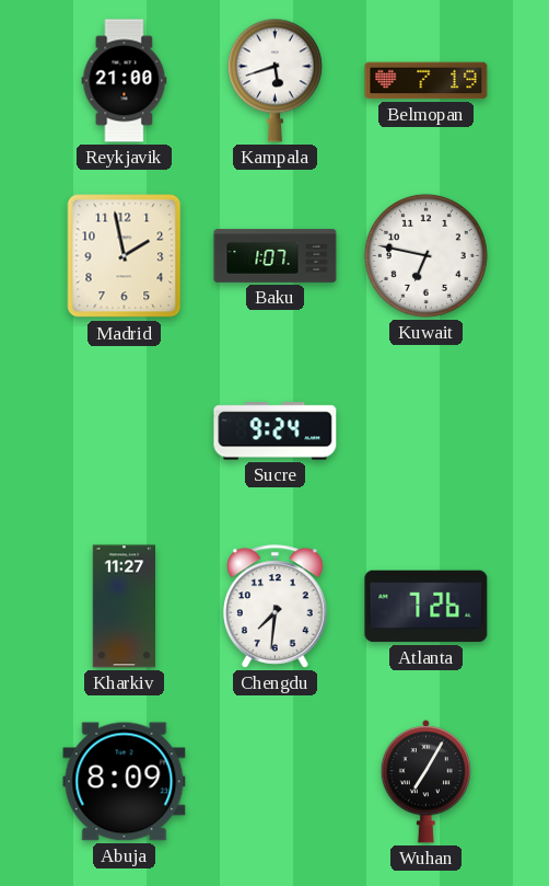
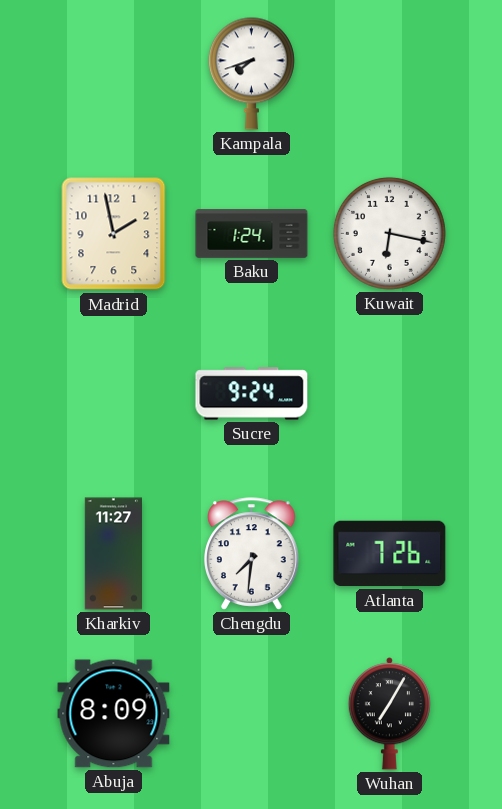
Reykjavik: 21:00 -> none (125, 81)
Kampala: 5:42 -> 7:42 (251, 73)
Belmopan: 7:19 -> none (427, 81)
Baku: 1:07 -> 1:24 (252, 234)
Kuwait: 6:47 -> 6:17 (389, 233)
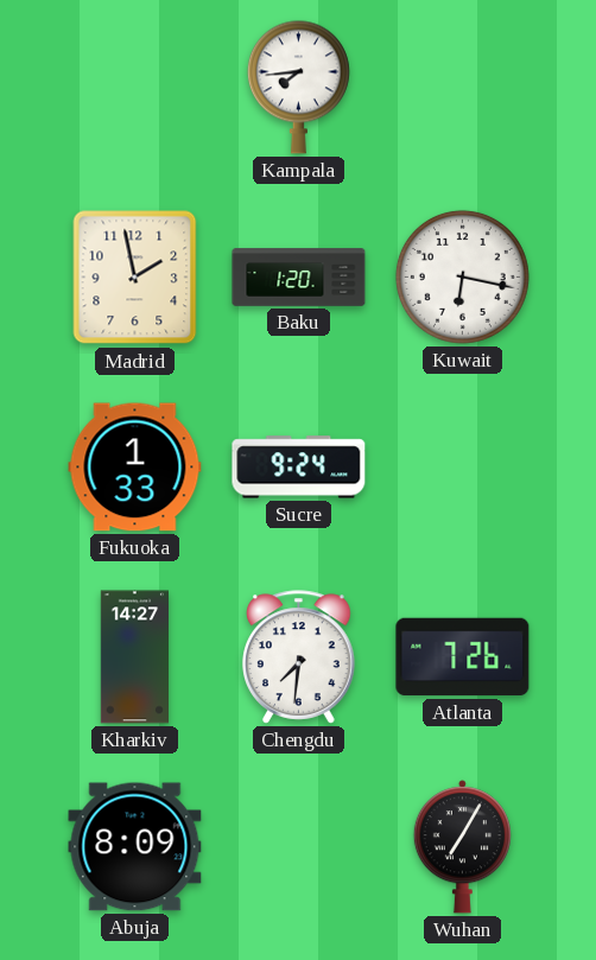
Kampala: 7:42 -> 7:44 (298, 87)
Baku: 1:24 -> 1:20 (299, 278)
Fukuoka: none -> 1:33 (135, 468)
Kharkiv: 11:27 -> 14:27 (134, 657)
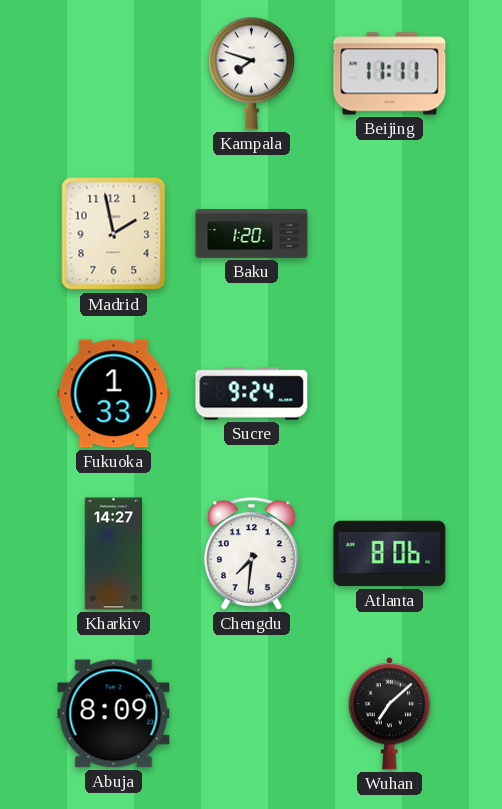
Kampala: 7:44 -> 7:48 (251, 73)
Beijing: none -> 11:11 (390, 74)
Kuwait: 6:17 -> none (462, 276)
Atlanta: 7:26 -> 8:06 (390, 554)
Wuhan: 7:05 -> 7:08 (389, 714)
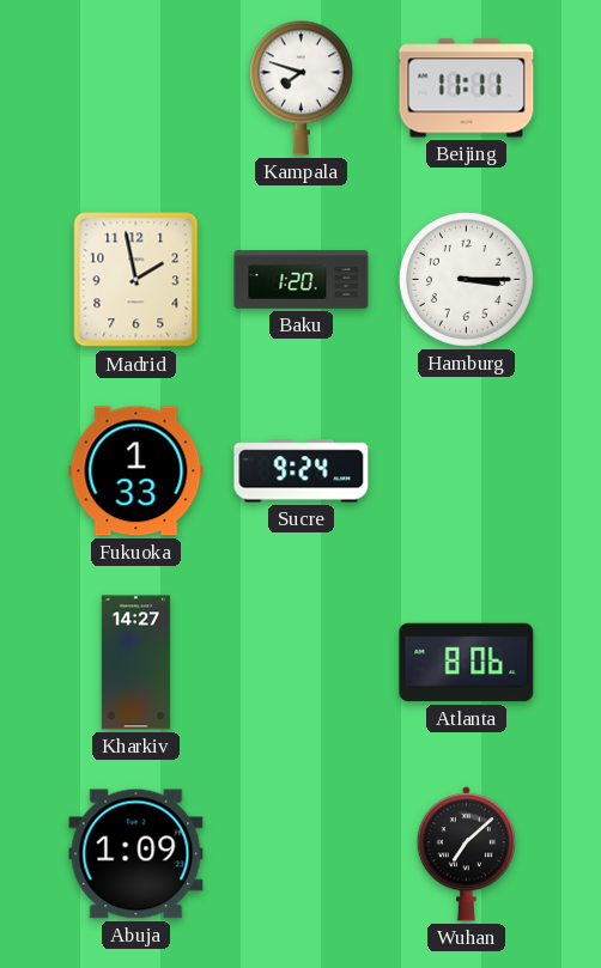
Hamburg: none -> 3:15 (466, 279)
Chengdu: 7:31 -> none (252, 554)
Abuja: 8:09 -> 1:09 (136, 854)
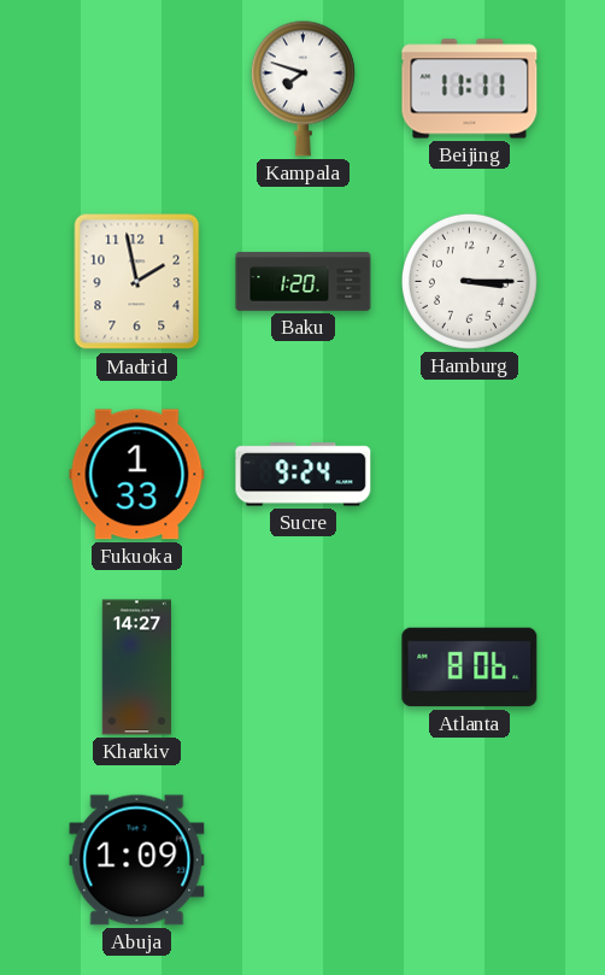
Wuhan: 7:08 -> none (466, 854)
